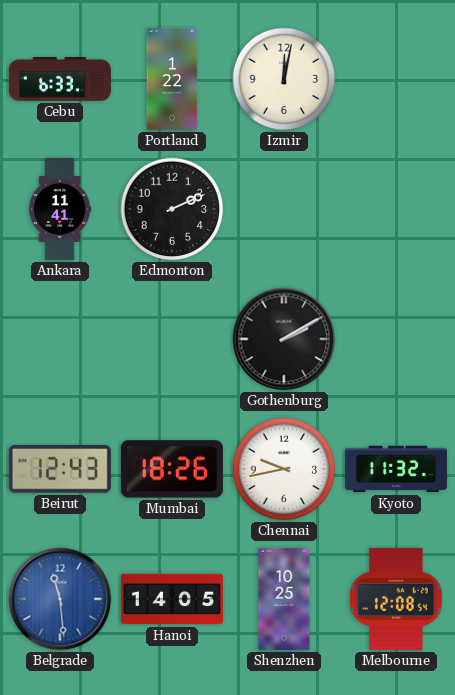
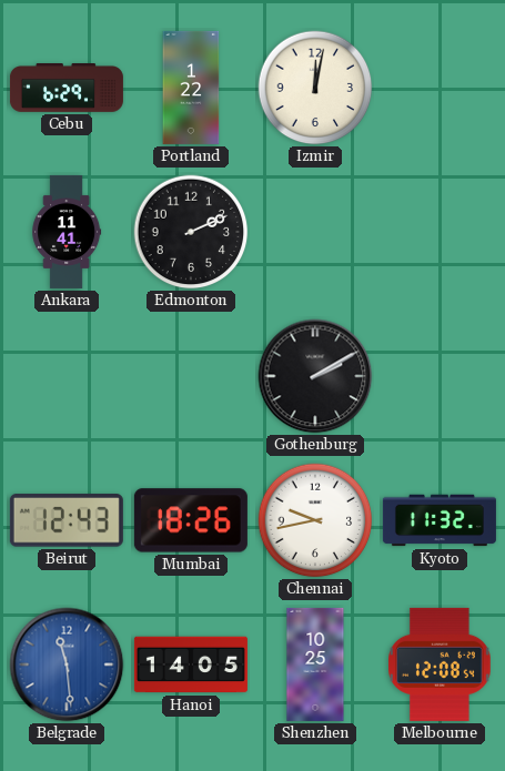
Cebu: 6:33 -> 6:29 (67, 89)
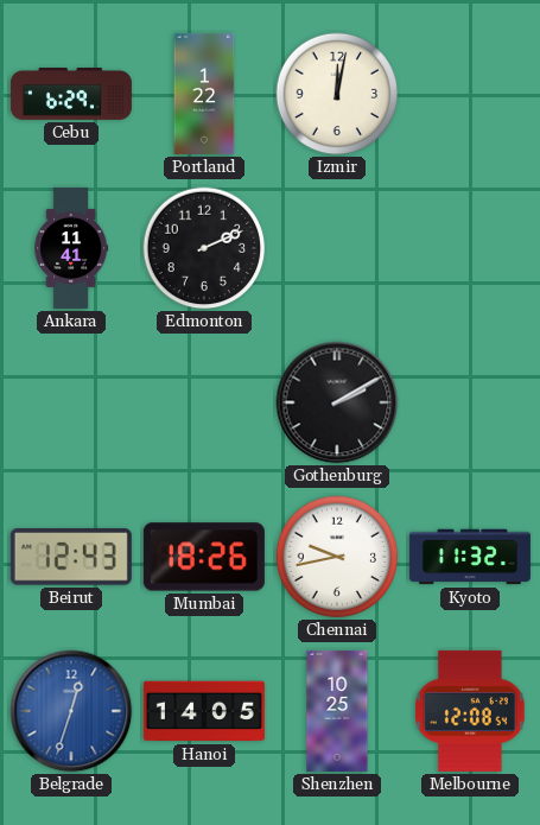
Belgrade: 11:29 -> 12:33 (71, 711)
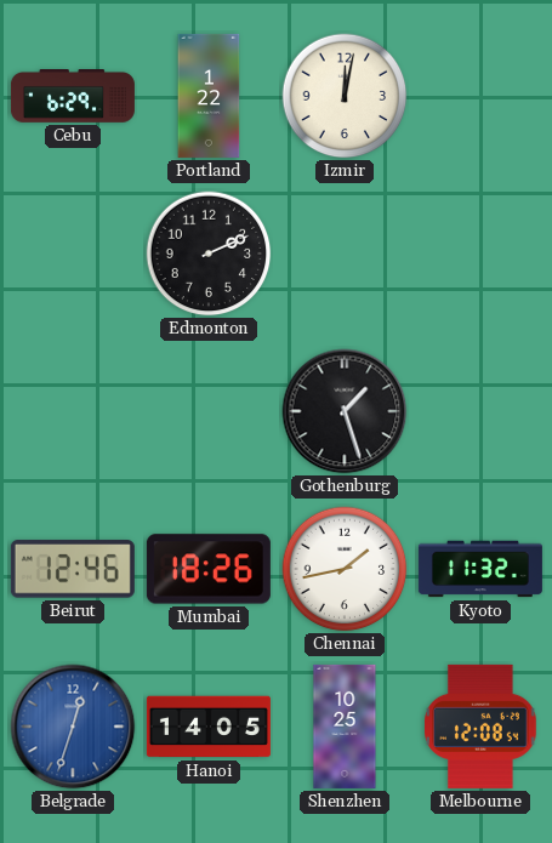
Ankara: 11:41 -> none (71, 248)
Gothenburg: 2:10 -> 1:27 (345, 411)
Beirut: 12:43 -> 12:46 (73, 569)
Chennai: 9:43 -> 1:43 (345, 569)
